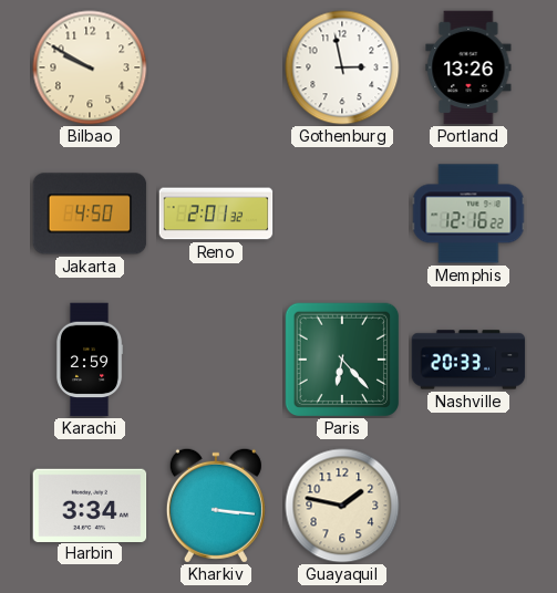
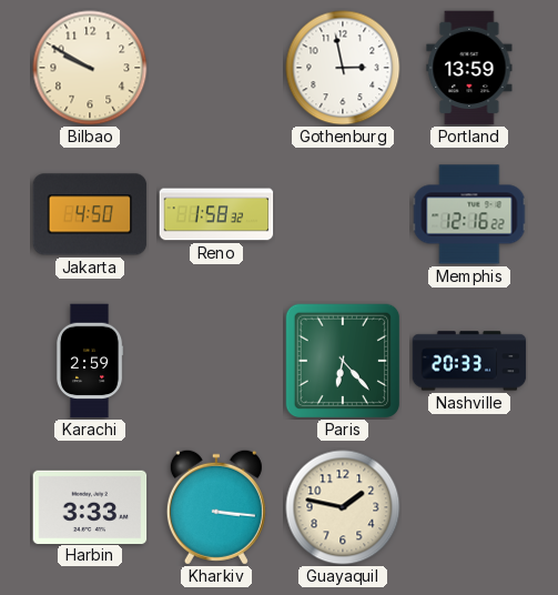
Portland: 13:26 -> 13:59 (469, 68)
Reno: 2:01 -> 1:58 (216, 214)
Harbin: 3:34 -> 3:33 (90, 506)
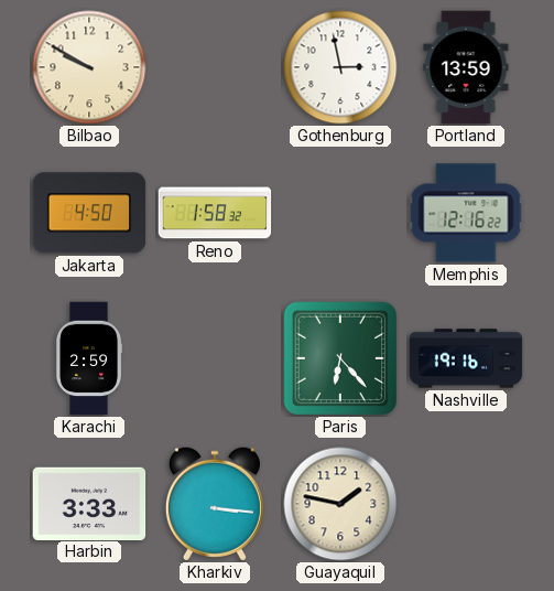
Nashville: 20:33 -> 19:16 (466, 358)
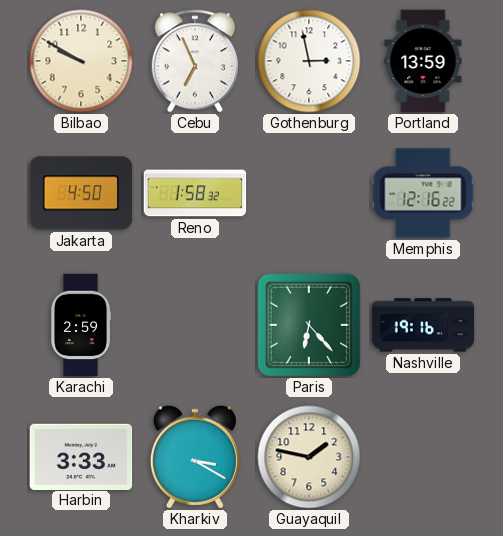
Cebu: none -> 6:56 (194, 61)
Kharkiv: 3:16 -> 3:20 (195, 457)
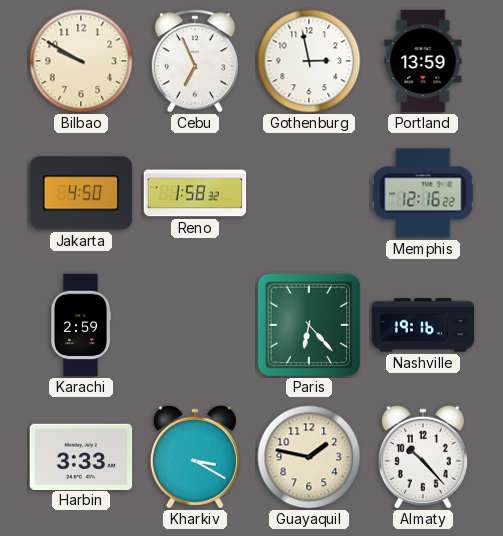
Almaty: none -> 10:23 (423, 457)
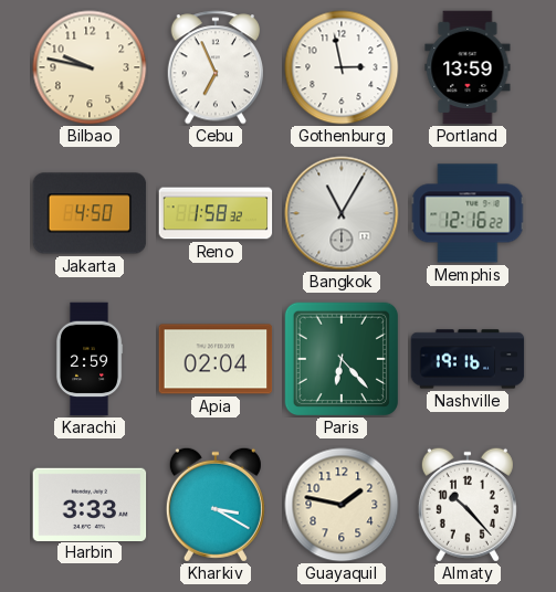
Bilbao: 9:50 -> 9:47 (90, 67)
Bangkok: none -> 11:05 (342, 213)
Apia: none -> 02:04 (216, 359)
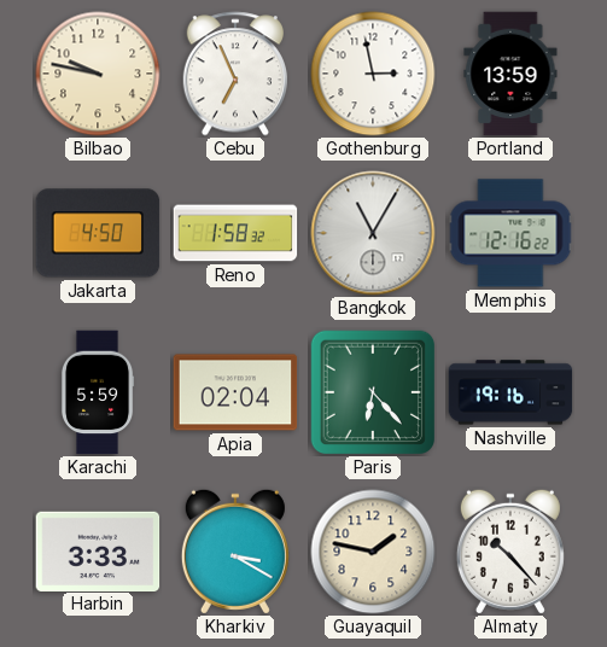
Karachi: 2:59 -> 5:59 (98, 392)
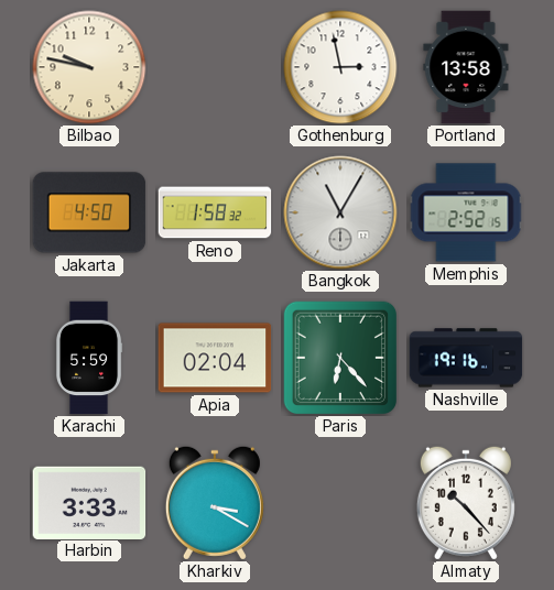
Cebu: 6:56 -> none (234, 74)
Portland: 13:59 -> 13:58 (466, 67)
Memphis: 12:16 -> 2:52 (466, 212)
Guayaquil: 1:47 -> none (373, 552)
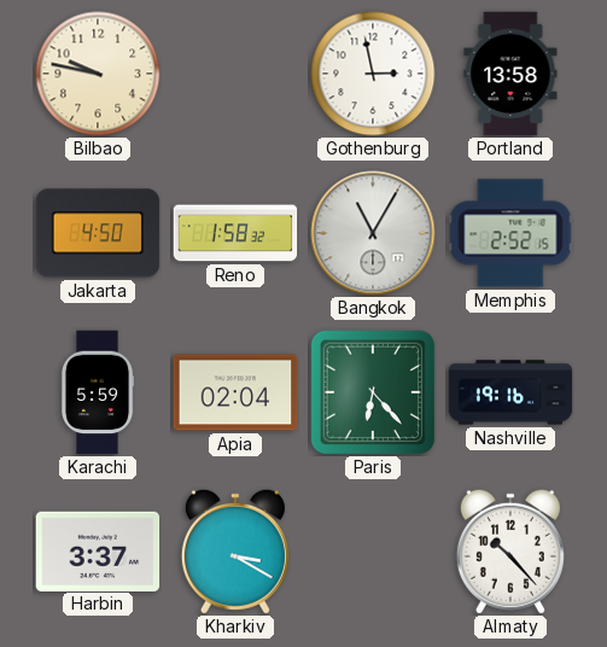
Harbin: 3:33 -> 3:37 (98, 550)
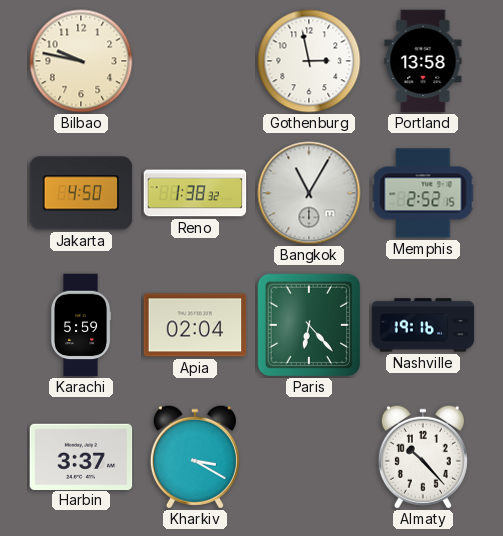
Reno: 1:58 -> 1:38 (195, 193)
